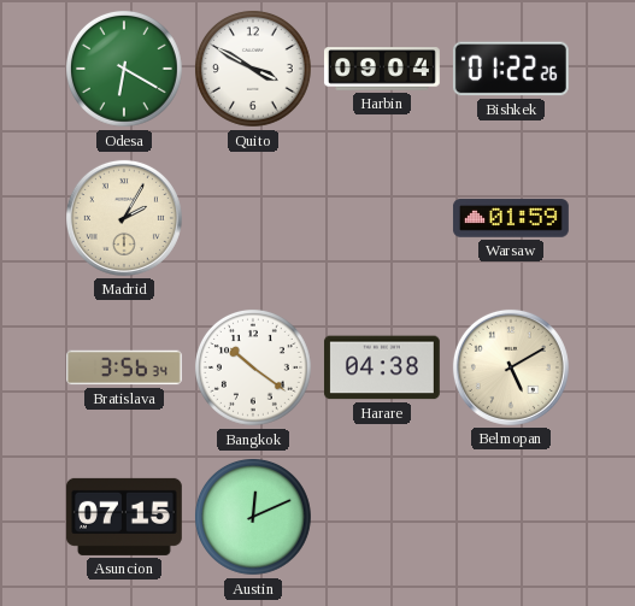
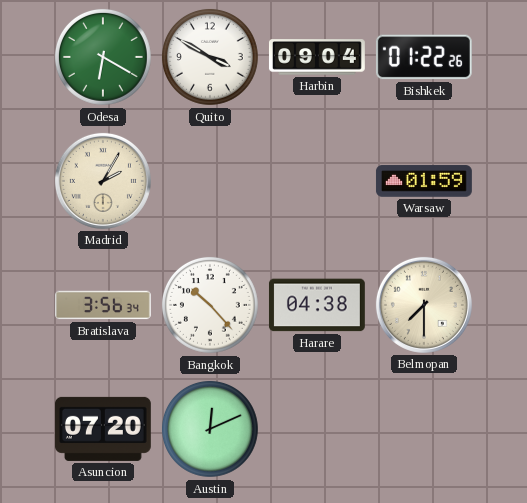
Bangkok: 10:21 -> 10:23 (210, 305)
Belmopan: 5:10 -> 7:30 (424, 305)
Asuncion: 07:15 -> 07:20 (103, 429)
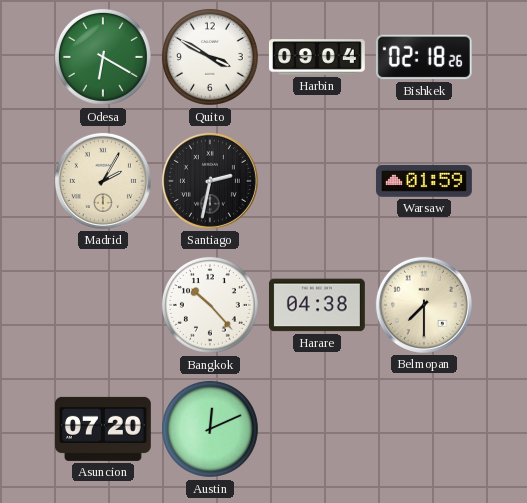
Bishkek: 01:22 -> 02:18 (424, 57)
Santiago: none -> 2:32 (210, 181)
Bratislava: 3:56 -> none (104, 305)
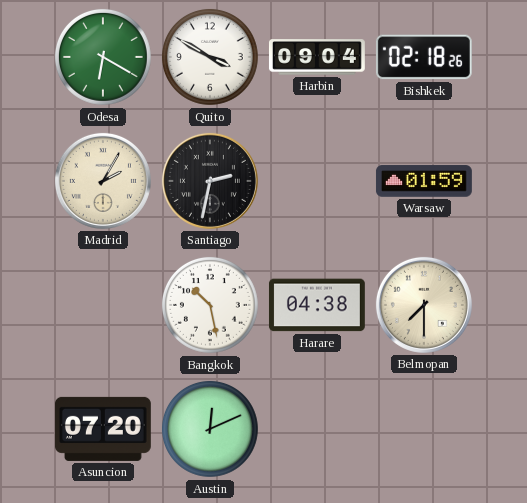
Bangkok: 10:23 -> 10:28 (210, 305)
